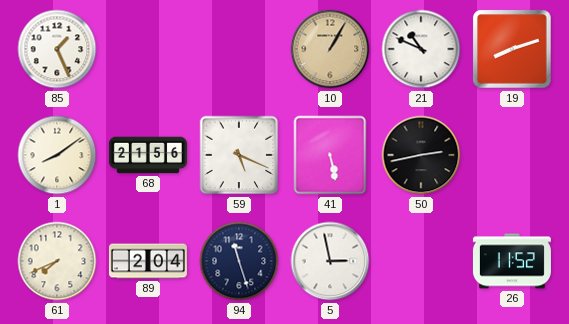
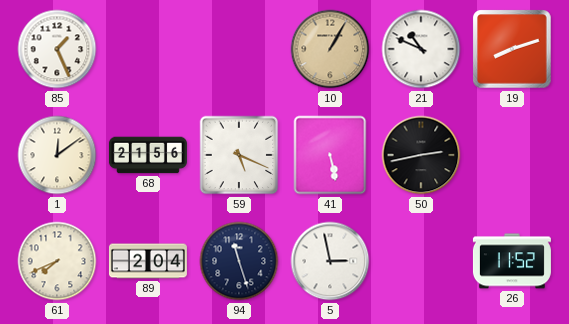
1: 8:09 -> 12:09 (57, 155)
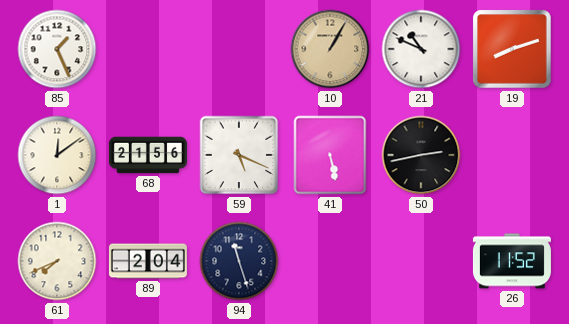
5: 2:58 -> none (330, 261)
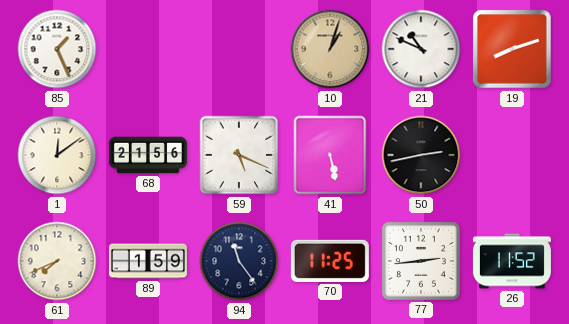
10: 1:05 -> 1:03 (330, 49)
89: 2:04 -> 1:59 (148, 261)
94: 11:27 -> 11:24 (239, 261)
70: none -> 11:25 (330, 261)
77: none -> 2:44 (421, 261)
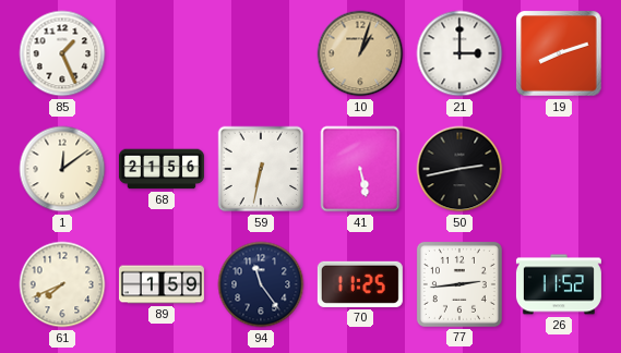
21: 10:49 -> 3:00 (459, 53)
59: 5:19 -> 6:32 (261, 169)
